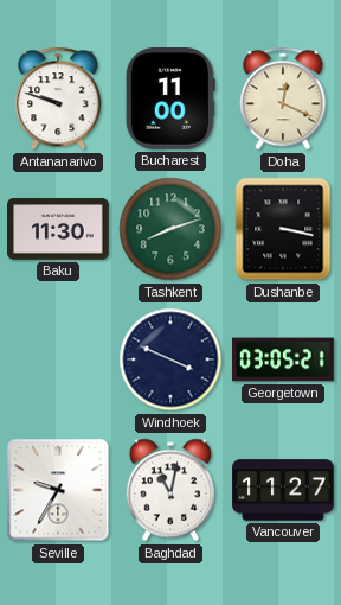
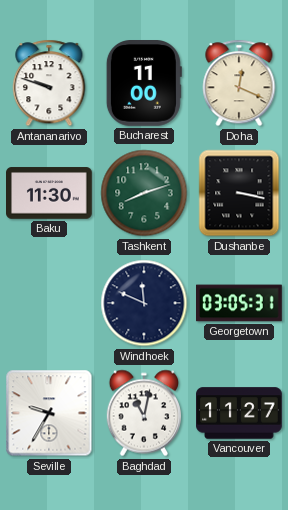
Windhoek: 3:49 -> 11:49 (144, 303)
Georgetown: 03:05:21 -> 03:05:31 (239, 303)
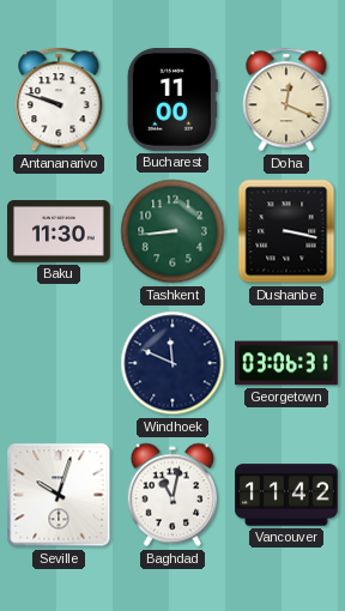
Tashkent: 8:12 -> 8:44 (172, 231)
Georgetown: 03:05 -> 03:06 (286, 363)
Seville: 9:35 -> 10:03 (59, 495)
Vancouver: 11:27 -> 11:42 (286, 495)
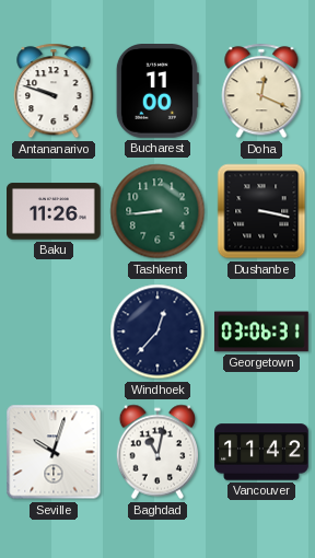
Baku: 11:30 -> 11:26 (55, 211)
Windhoek: 11:49 -> 12:37 (157, 332)
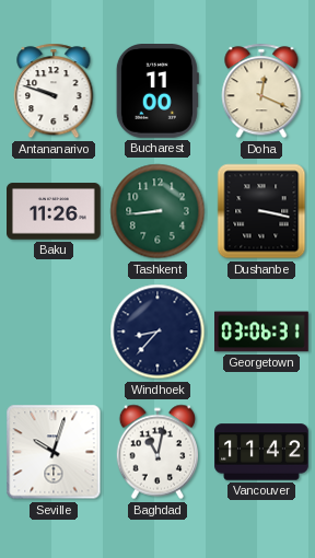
Windhoek: 12:37 -> 8:37 (157, 332)
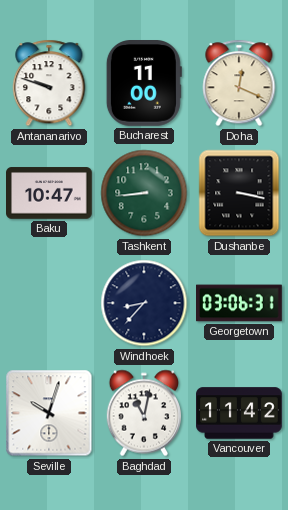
Baku: 11:26 -> 10:47 (50, 193)
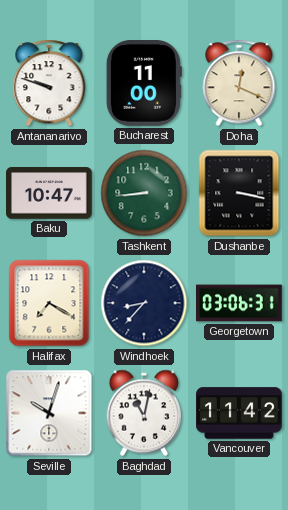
Halifax: none -> 7:20 (49, 303)
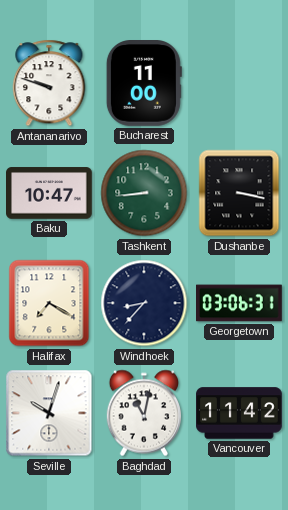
Doha: 12:19 -> none (239, 83)
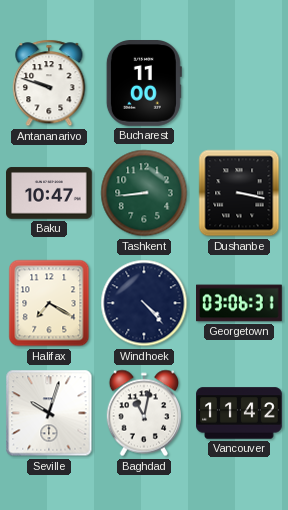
Windhoek: 8:37 -> 4:23 (144, 303)
